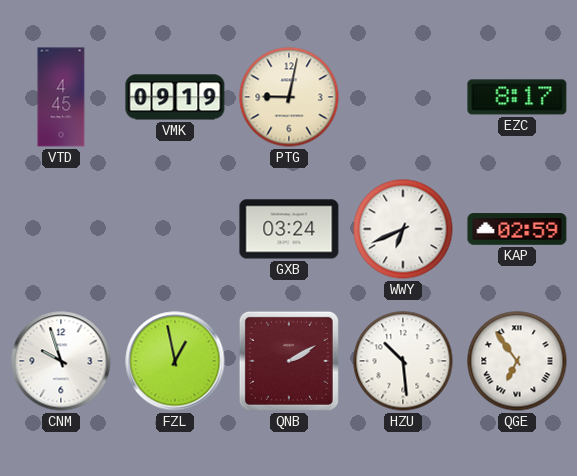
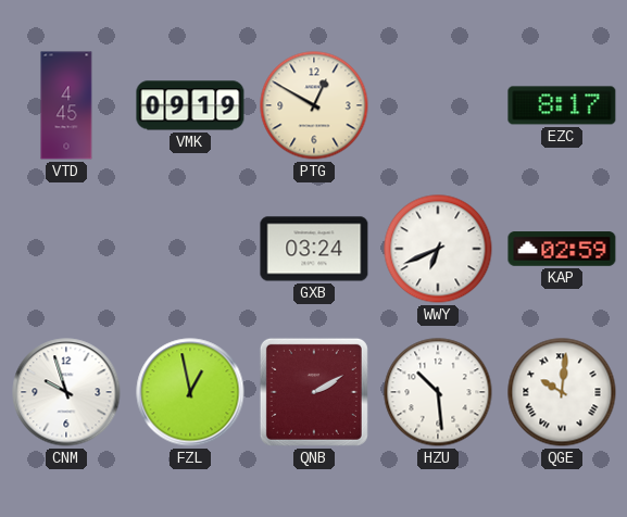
PTG: 9:02 -> 12:50 (314, 105)
QGE: 6:54 -> 10:01 (562, 392)
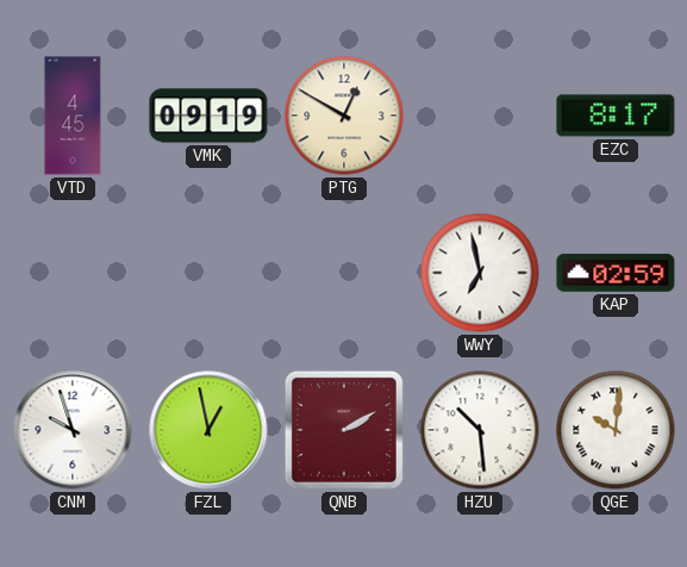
GXB: 03:24 -> none (314, 249)
WWY: 6:41 -> 6:58 (480, 273)
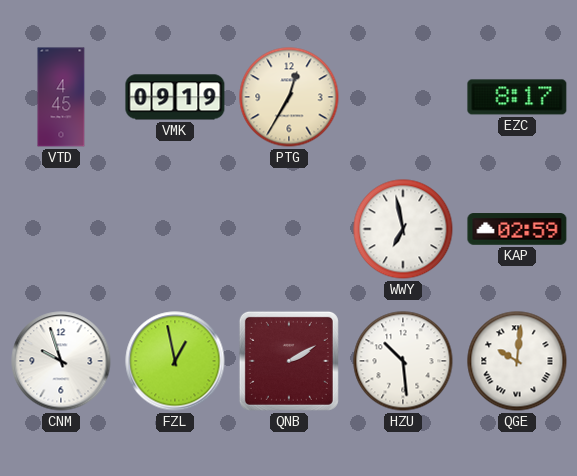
PTG: 12:50 -> 12:35 (289, 97)
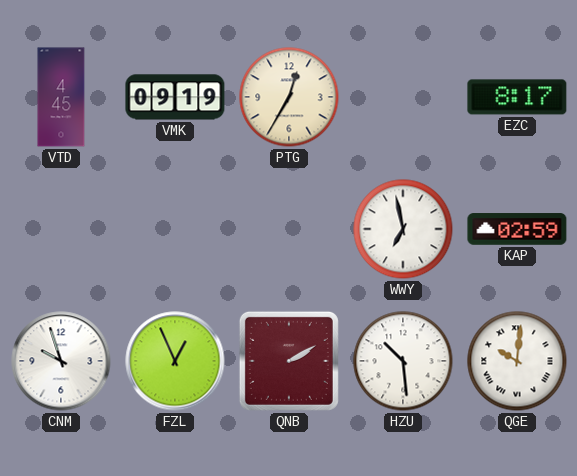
FZL: 12:58 -> 12:56 (175, 361)
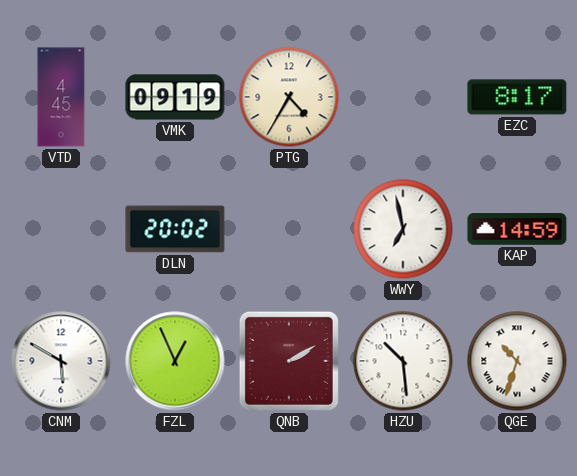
PTG: 12:35 -> 4:35 (289, 97)
DLN: none -> 20:02 (175, 229)
KAP: 02:59 -> 14:59 (517, 229)
CNM: 9:57 -> 5:50 (61, 361)
QGE: 10:01 -> 10:33 (517, 361)
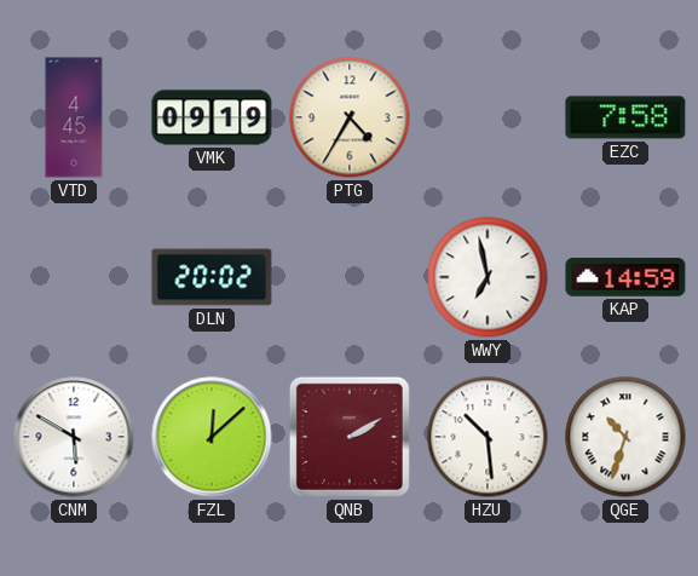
EZC: 8:17 -> 7:58 (625, 117)
FZL: 12:56 -> 12:08 (212, 437)
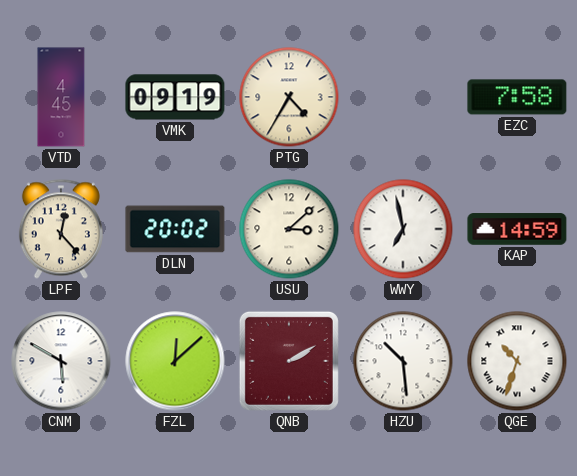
LPF: none -> 12:23 (61, 229)
USU: none -> 3:08 (289, 229)
